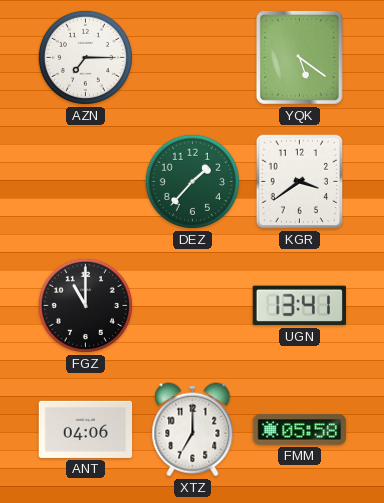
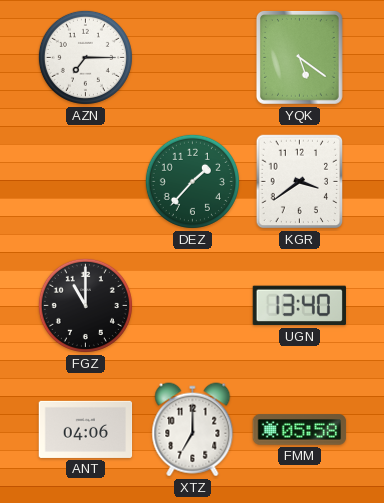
UGN: 13:41 -> 13:40 (299, 306)
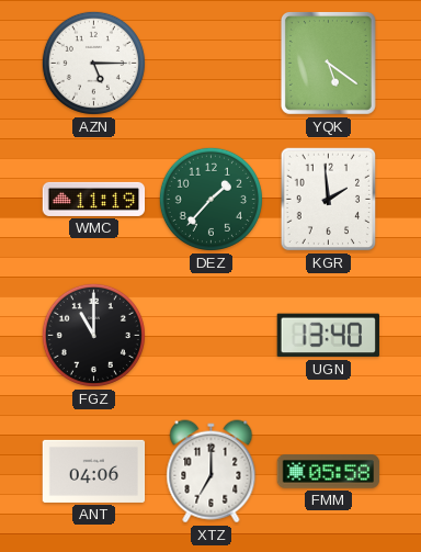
AZN: 7:15 -> 5:15 (93, 63)
WMC: none -> 11:19 (94, 199)
KGR: 3:39 -> 1:59 (329, 200)
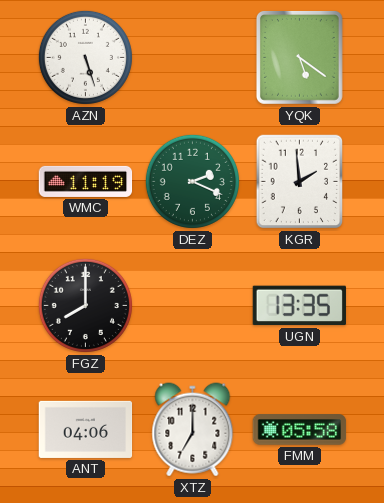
AZN: 5:15 -> 5:27 (85, 57)
DEZ: 1:37 -> 2:19 (192, 181)
FGZ: 11:00 -> 8:00 (85, 305)
UGN: 13:40 -> 13:35 (299, 306)
